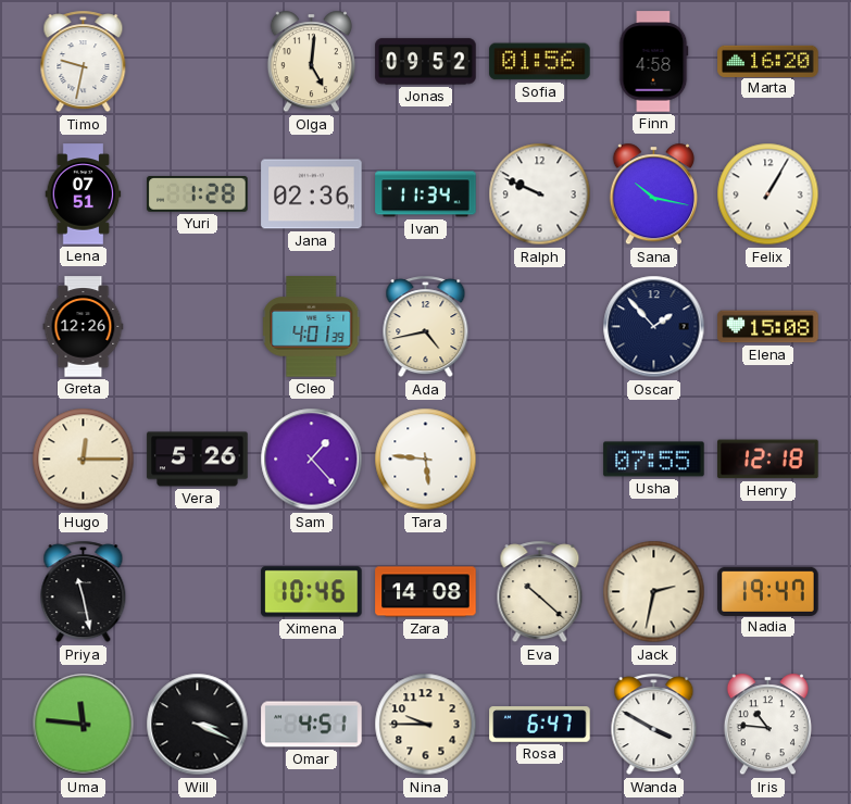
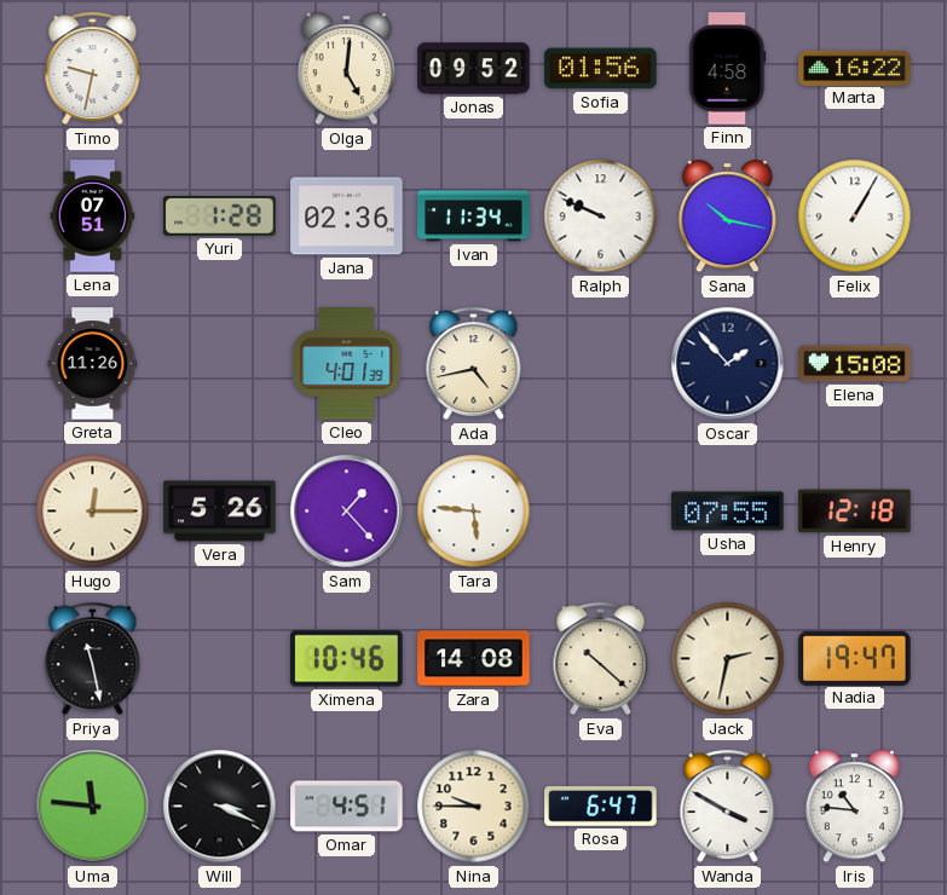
Marta: 16:20 -> 16:22 (855, 68)
Greta: 12:26 -> 11:26 (93, 364)
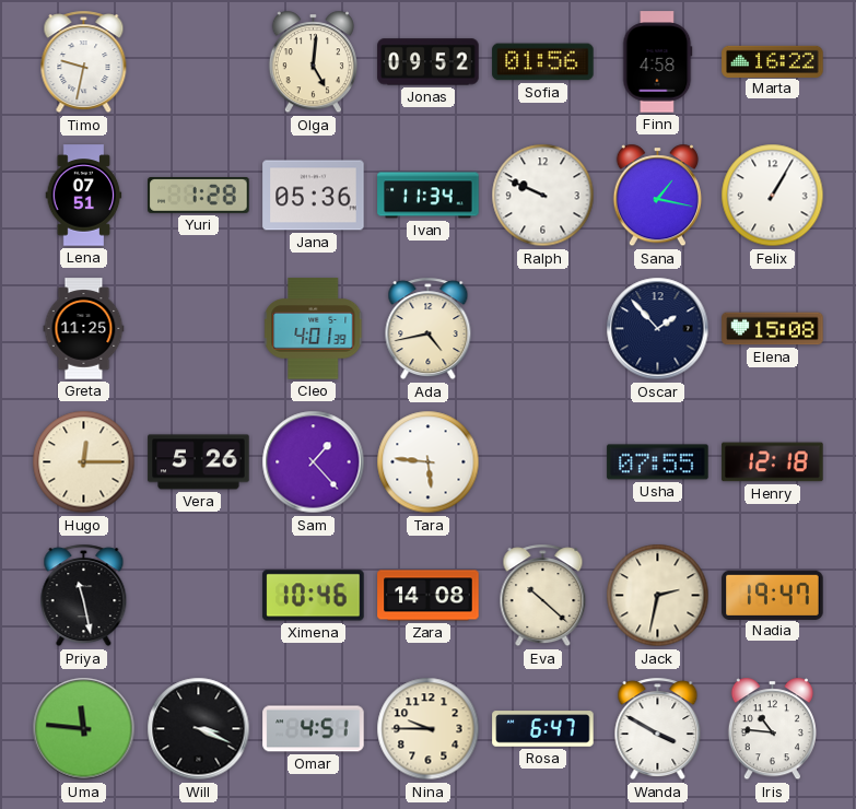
Jana: 02:36 -> 05:36 (314, 196)
Sana: 10:17 -> 1:17 (657, 196)
Greta: 11:26 -> 11:25 (84, 329)
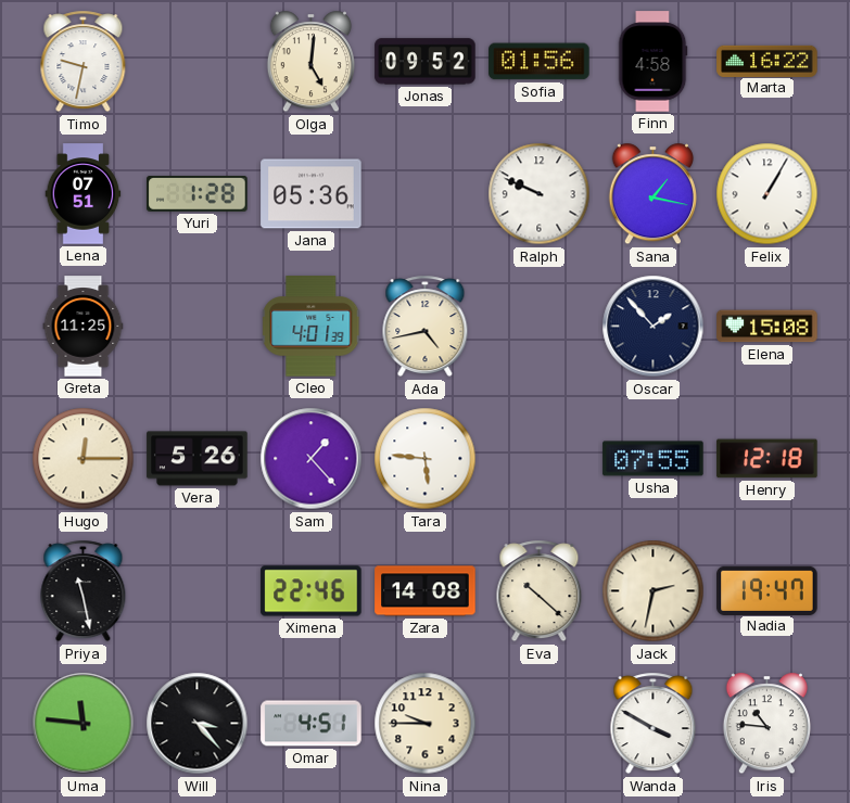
Ivan: 11:34 -> none (429, 196)
Ximena: 10:46 -> 22:46 (312, 591)
Will: 3:19 -> 3:23 (198, 724)
Rosa: 6:47 -> none (543, 729)
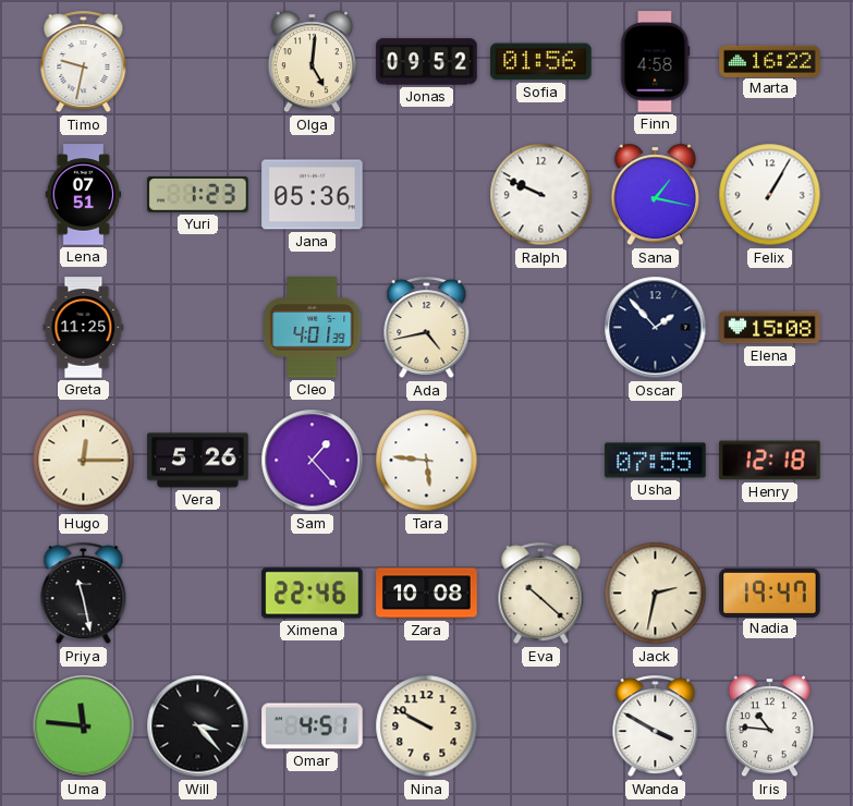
Yuri: 1:28 -> 1:23 (198, 195)
Zara: 14:08 -> 10:08 (427, 594)
Nina: 9:45 -> 9:50 (427, 726)
